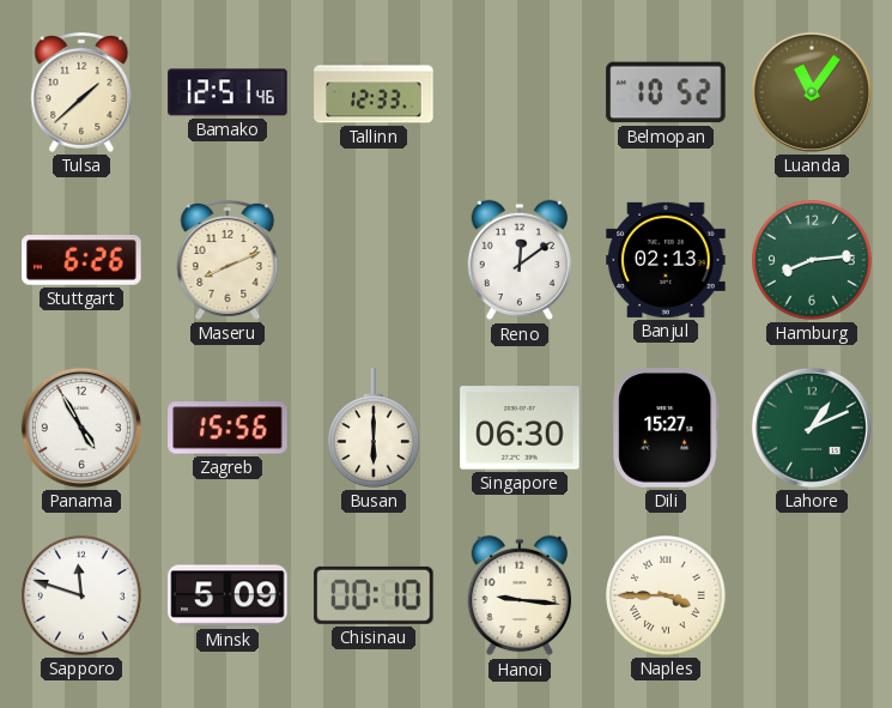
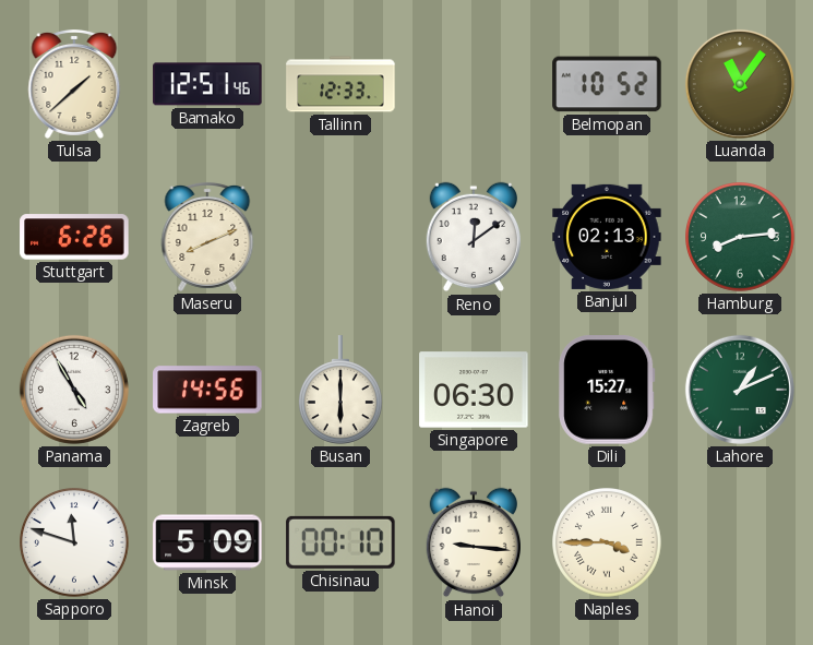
Zagreb: 15:56 -> 14:56 (207, 390)
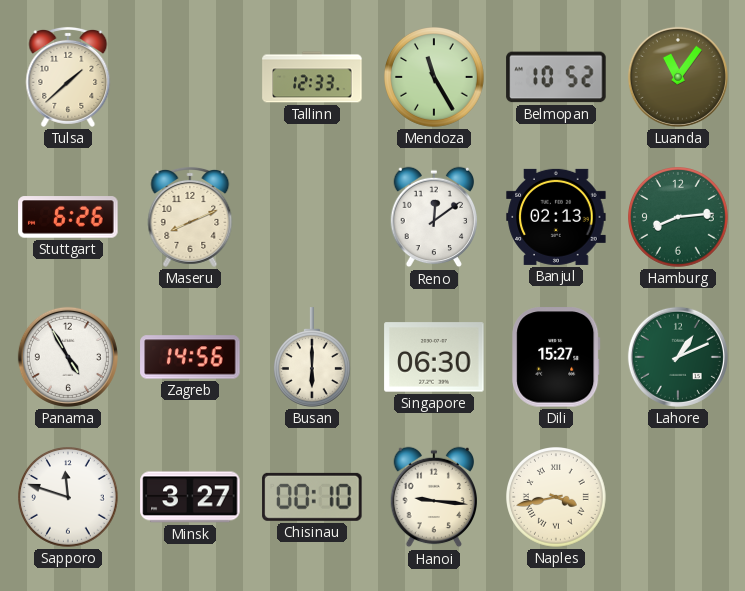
Bamako: 12:51 -> none (207, 84)
Mendoza: none -> 11:25 (435, 78)
Minsk: 5:09 -> 3:27 (190, 497)
Naples: 3:45 -> 3:43 (557, 498)
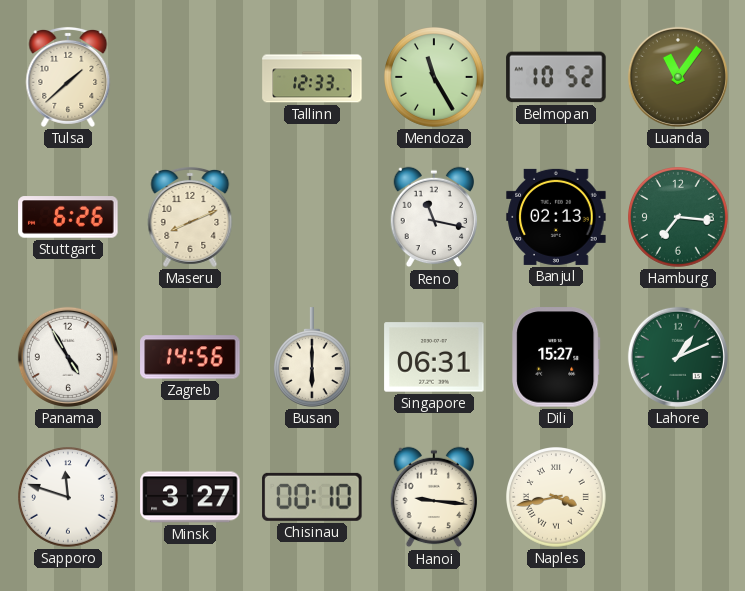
Reno: 12:09 -> 11:17 (433, 217)
Hamburg: 8:14 -> 7:16 (679, 218)
Singapore: 06:30 -> 06:31 (434, 357)
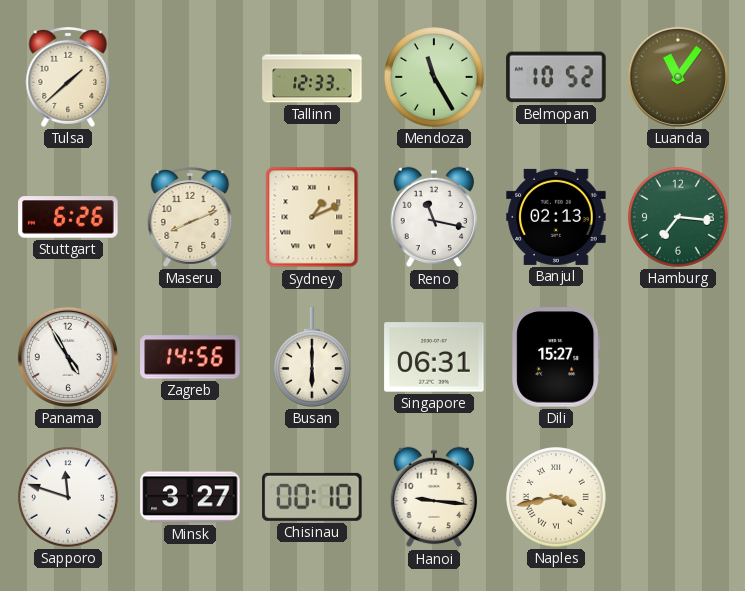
Sydney: none -> 1:11 (312, 217)
Lahore: 1:11 -> none (678, 357)
